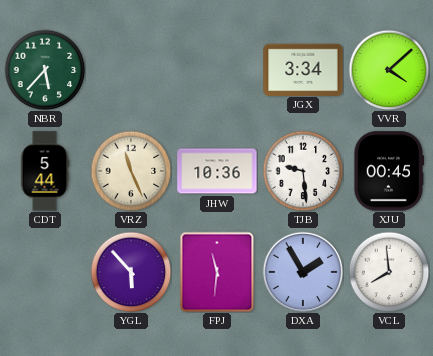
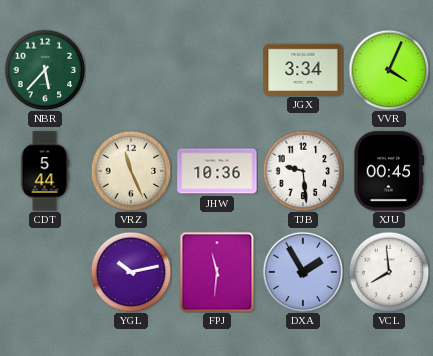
VVR: 4:08 -> 4:04 (389, 70)
YGL: 5:53 -> 10:13 (131, 272)
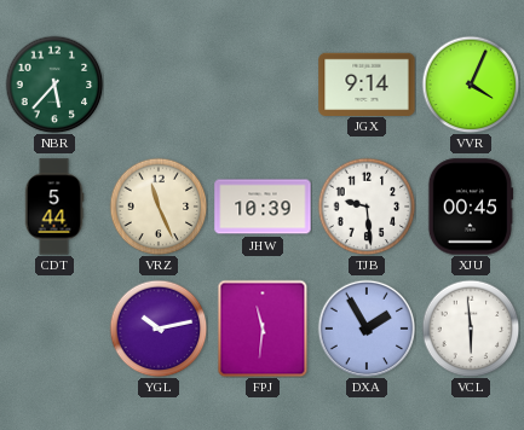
JGX: 3:34 -> 9:14 (367, 83)
JHW: 10:36 -> 10:39 (263, 207)
VCL: 7:59 -> 5:59 (471, 329)
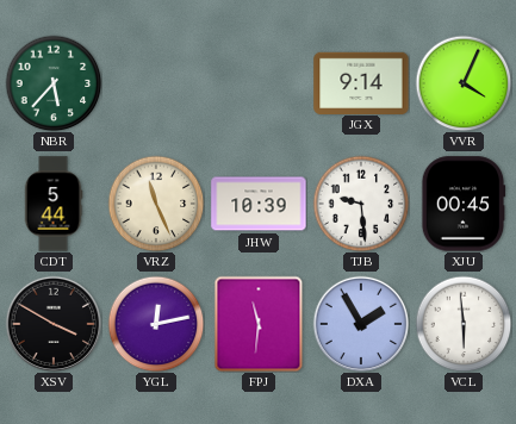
XSV: none -> 3:50 (54, 324)
YGL: 10:13 -> 12:13 (156, 324)
